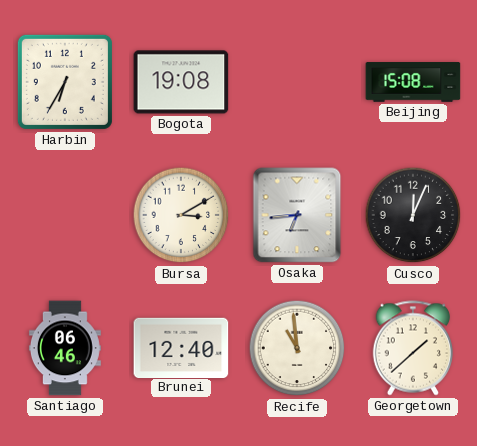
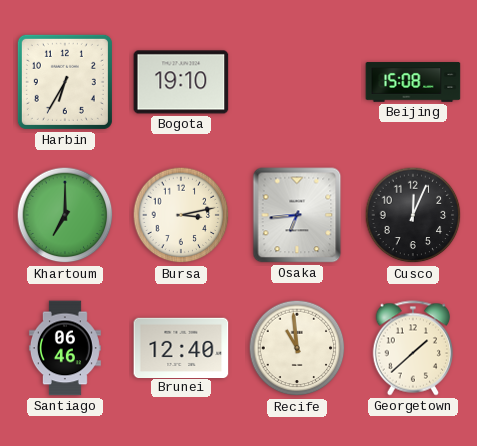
Bogota: 19:08 -> 19:10 (181, 82)
Khartoum: none -> 7:00 (65, 215)
Bursa: 3:10 -> 3:13 (181, 215)
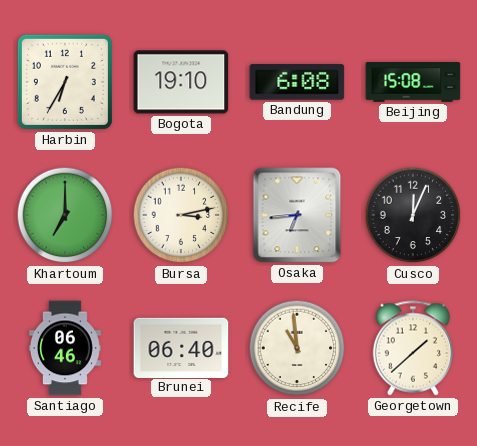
Bandung: none -> 6:08 (297, 82)
Brunei: 12:40 -> 06:40 (181, 347)
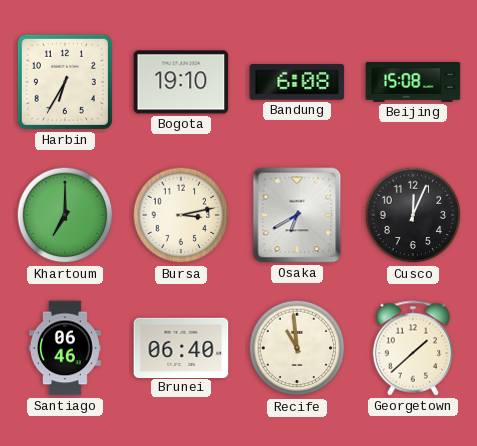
Osaka: 6:44 -> 6:40 (297, 215)
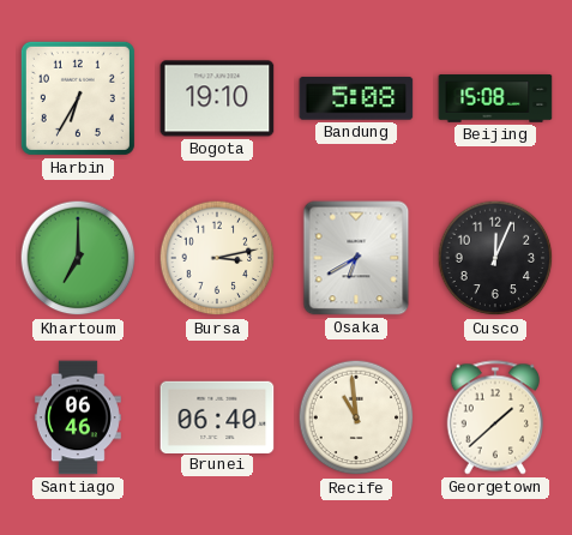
Bandung: 6:08 -> 5:08 (356, 98)
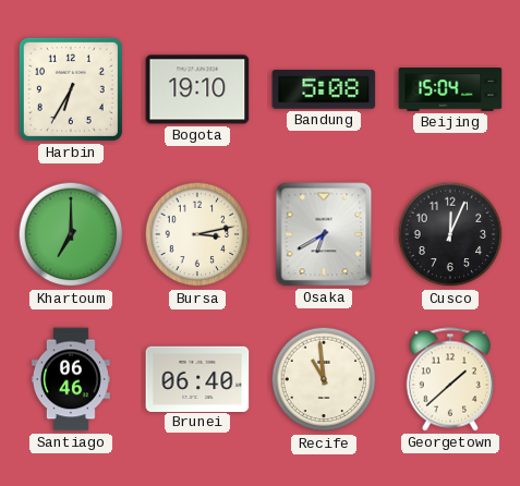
Beijing: 15:08 -> 15:04 (450, 89)
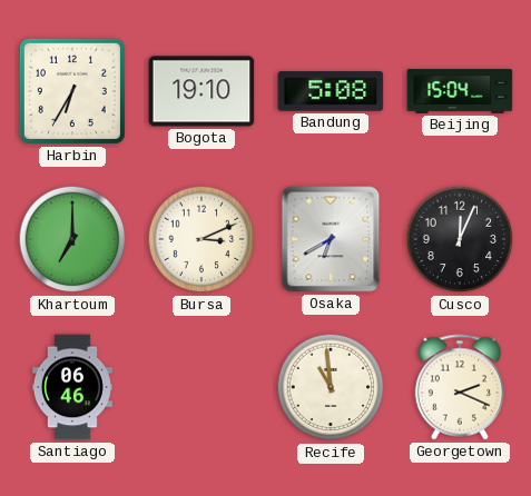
Bursa: 3:13 -> 3:11 (201, 239)
Brunei: 06:40 -> none (197, 378)
Georgetown: 1:38 -> 2:19 (460, 387)
